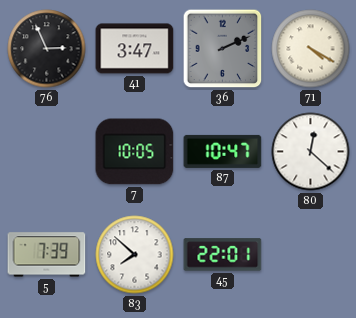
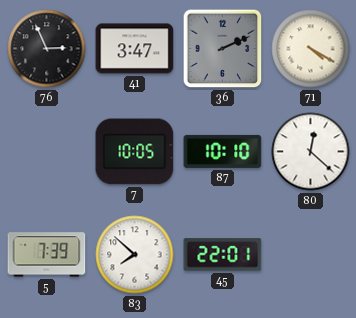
87: 10:47 -> 10:10 (223, 151)
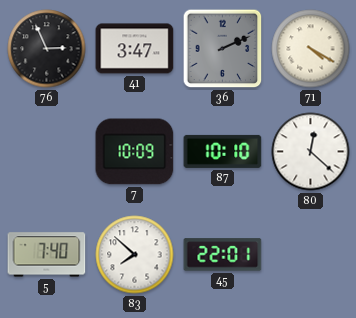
7: 10:05 -> 10:09 (135, 152)
5: 7:39 -> 7:40 (47, 255)
